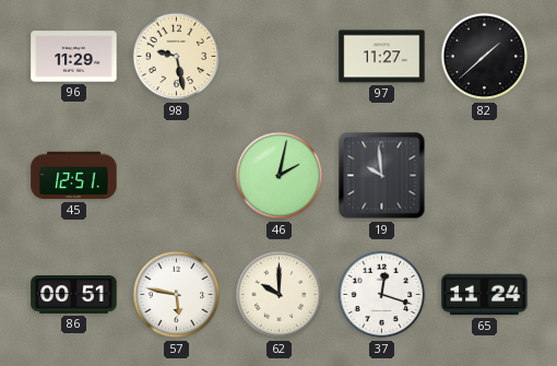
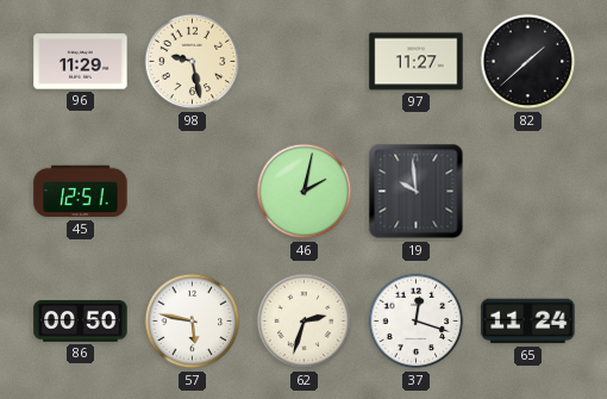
86: 00:51 -> 00:50 (81, 322)
62: 10:00 -> 2:33 (305, 322)
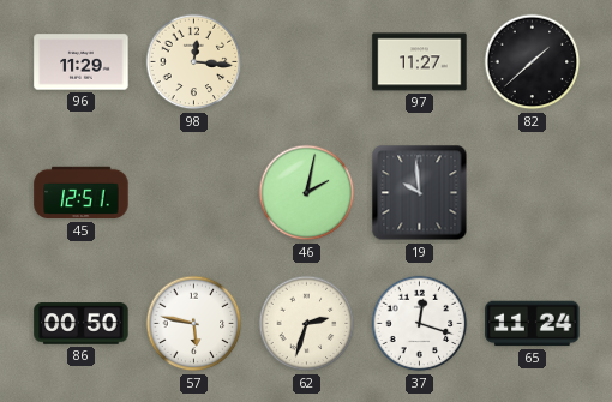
98: 9:28 -> 12:16 (194, 62)
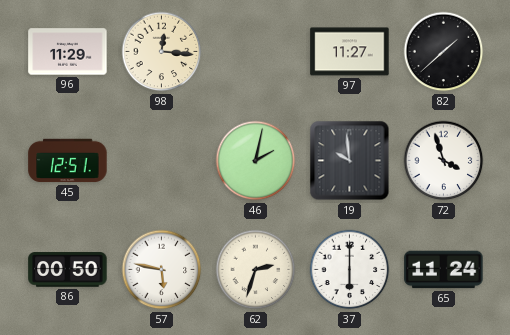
72: none -> 3:57 (444, 161)
37: 12:18 -> 6:00 (350, 270)
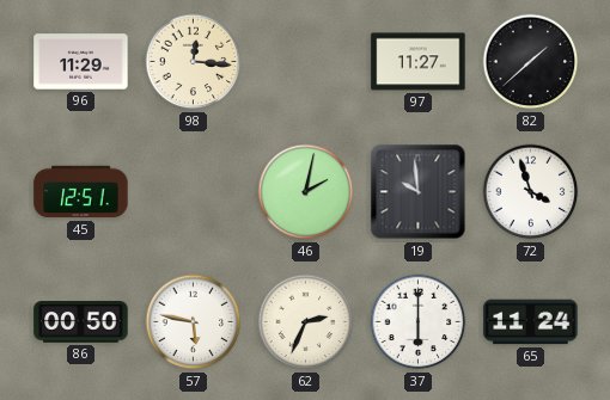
62: 2:33 -> 2:34 (306, 322)
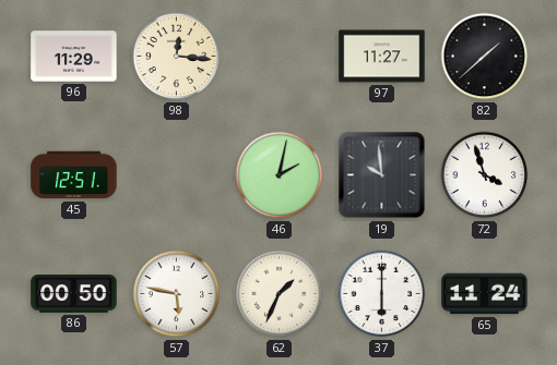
62: 2:34 -> 1:34 (280, 294)
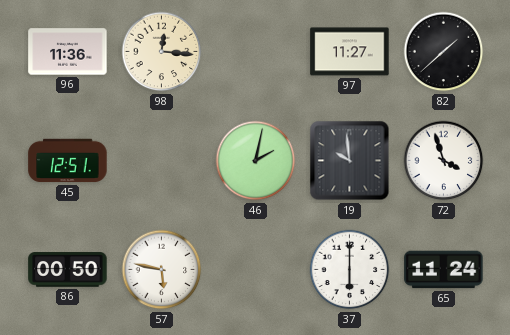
96: 11:29 -> 11:36 (68, 52)
62: 1:34 -> none (280, 294)
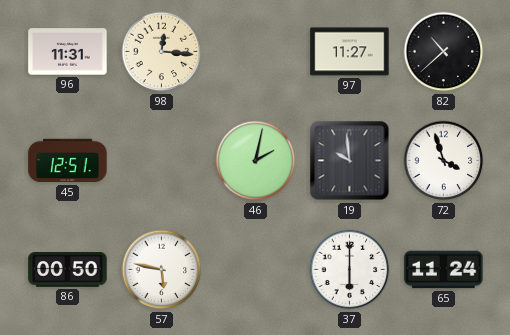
96: 11:36 -> 11:31 (68, 52)
82: 1:38 -> 10:38 (444, 52)
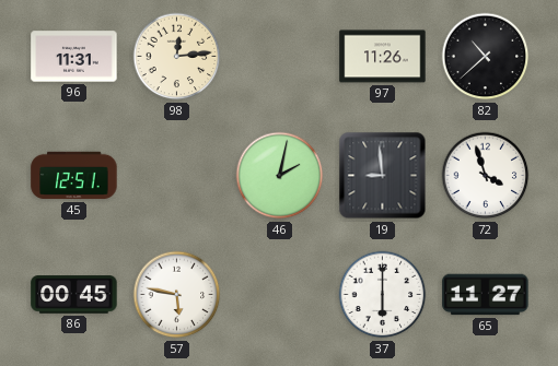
98: 12:16 -> 12:14 (177, 57)
97: 11:27 -> 11:26 (383, 57)
19: 9:59 -> 8:59 (383, 176)
86: 00:50 -> 00:45 (74, 295)
65: 11:24 -> 11:27 (486, 295)
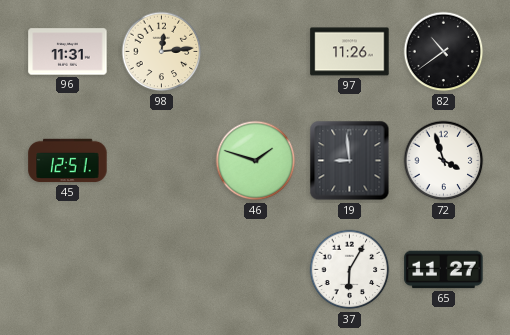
82: 10:38 -> 10:39 (444, 52)
46: 2:02 -> 1:48 (256, 161)
86: 00:45 -> none (74, 295)
57: 5:47 -> none (177, 295)
37: 6:00 -> 6:05 (350, 270)
